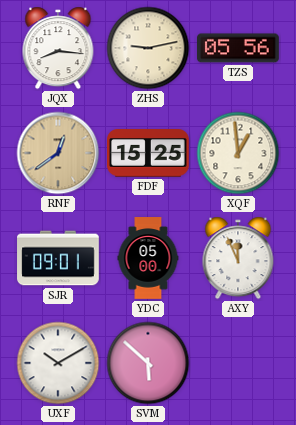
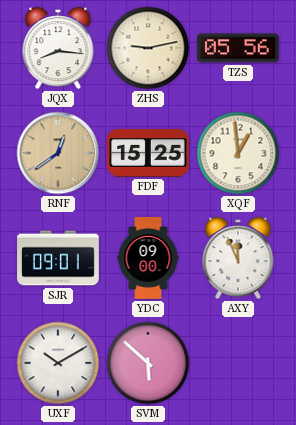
YDC: 05:00 -> 09:00 (148, 258)
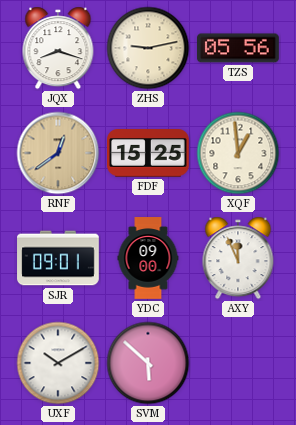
JQX: 8:16 -> 8:18 (58, 48)
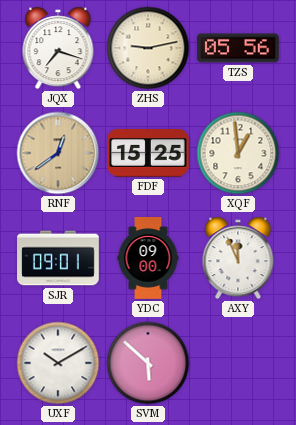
JQX: 8:18 -> 7:18 (58, 48)
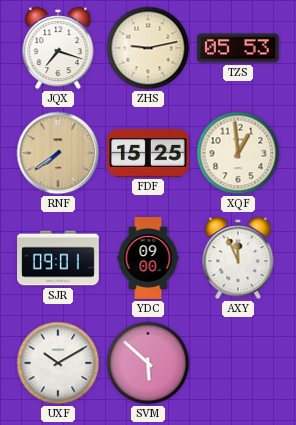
TZS: 05:56 -> 05:53 (239, 48)
RNF: 12:39 -> 7:39 (58, 153)
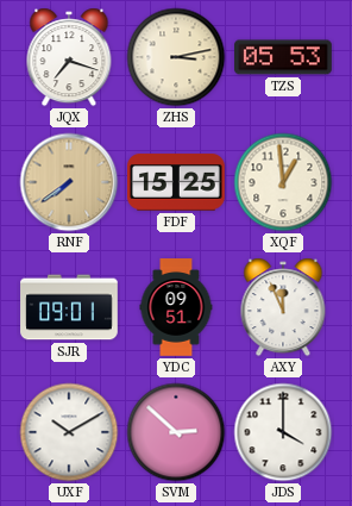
ZHS: 9:13 -> 3:13 (176, 57)
YDC: 09:00 -> 09:51 (176, 307)
SVM: 5:52 -> 2:52 (176, 432)
JDS: none -> 4:00 (283, 432)
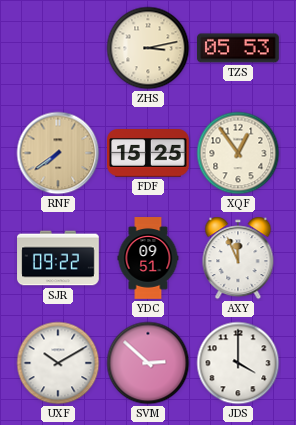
JQX: 7:18 -> none (69, 57)
XQF: 12:59 -> 12:54 (238, 153)
SJR: 09:01 -> 09:22 (58, 258)
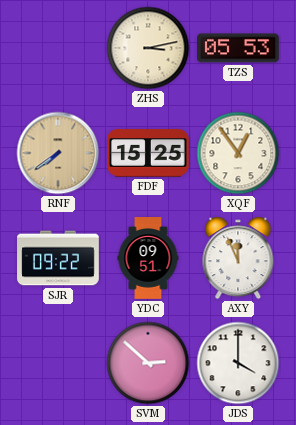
UXF: 10:10 -> none (58, 363)
